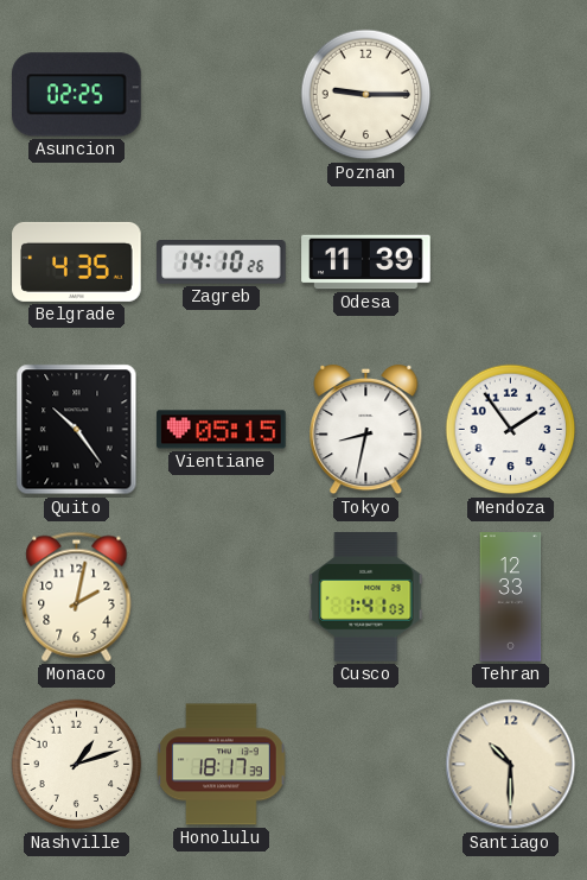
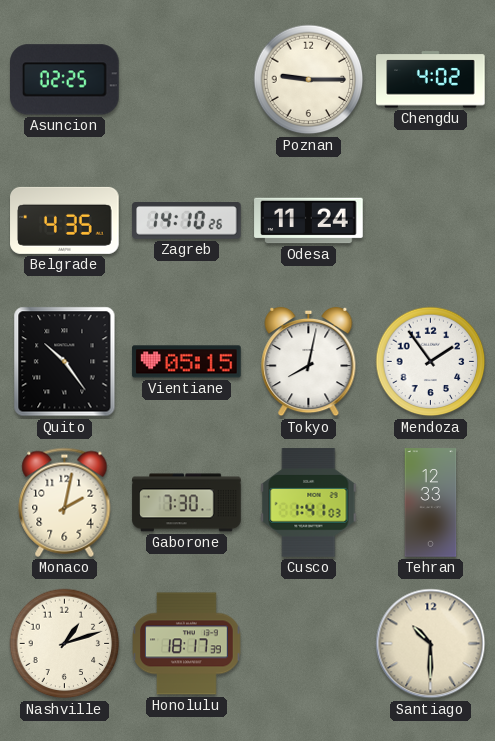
Chengdu: none -> 4:02 (431, 80)
Odesa: 11:39 -> 11:24 (309, 221)
Tokyo: 8:32 -> 8:02 (309, 362)
Gaborone: none -> 7:30 (187, 503)
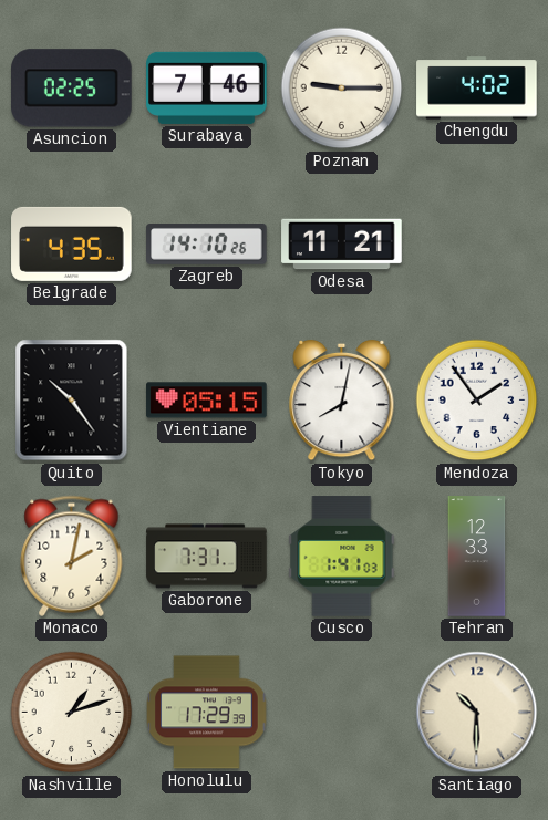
Surabaya: none -> 7:46 (207, 87)
Odesa: 11:24 -> 11:21 (342, 245)
Gaborone: 7:30 -> 7:31 (207, 557)
Honolulu: 18:17 -> 17:29 (207, 713)
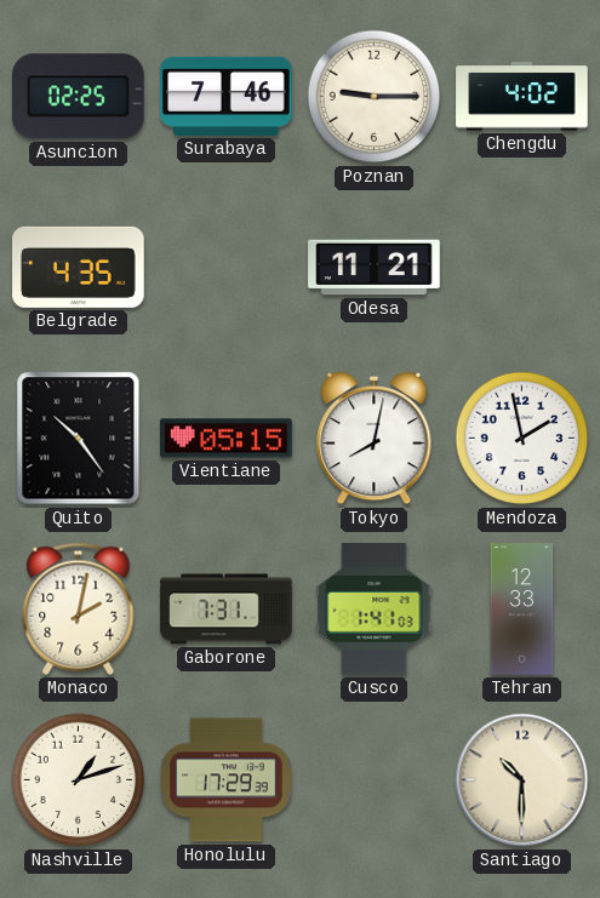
Zagreb: 14:10 -> none (207, 245)
Mendoza: 1:54 -> 1:58 (522, 439)
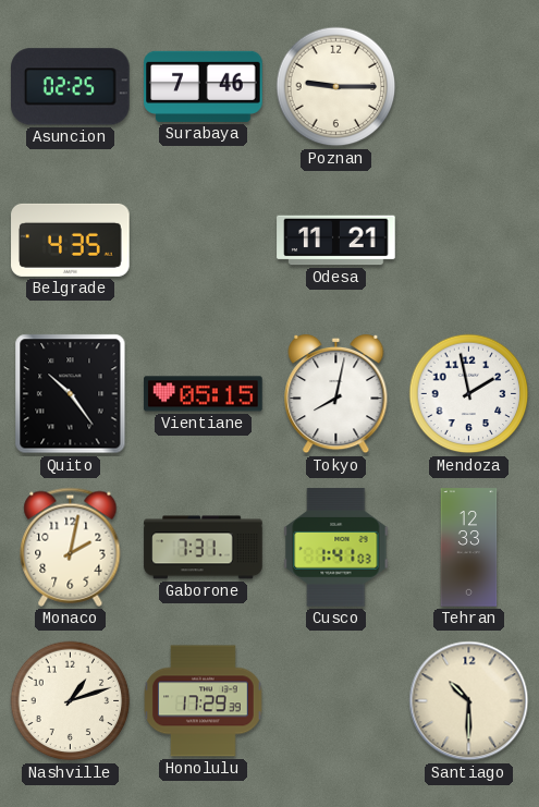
Chengdu: 4:02 -> none (522, 97)
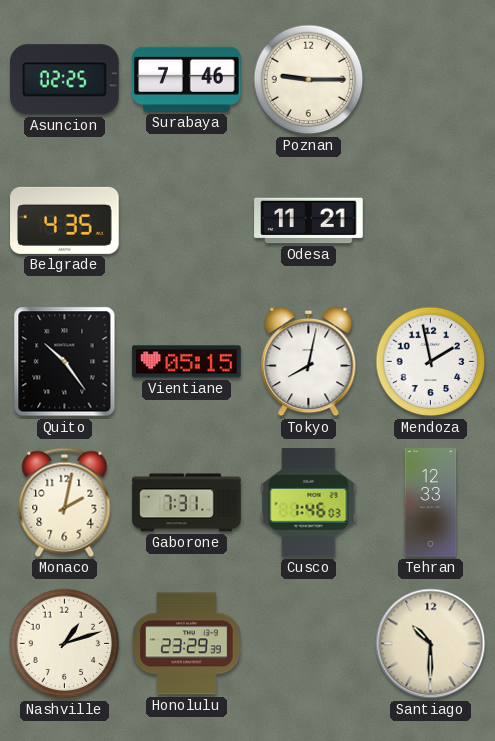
Cusco: 1:41 -> 1:46 (309, 503)
Honolulu: 17:29 -> 23:29 (187, 644)
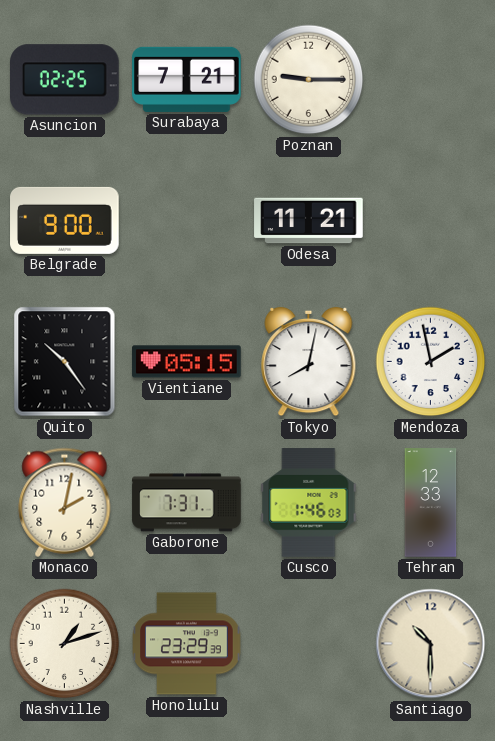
Surabaya: 7:46 -> 7:21 (187, 79)
Belgrade: 4:35 -> 9:00 (65, 220)
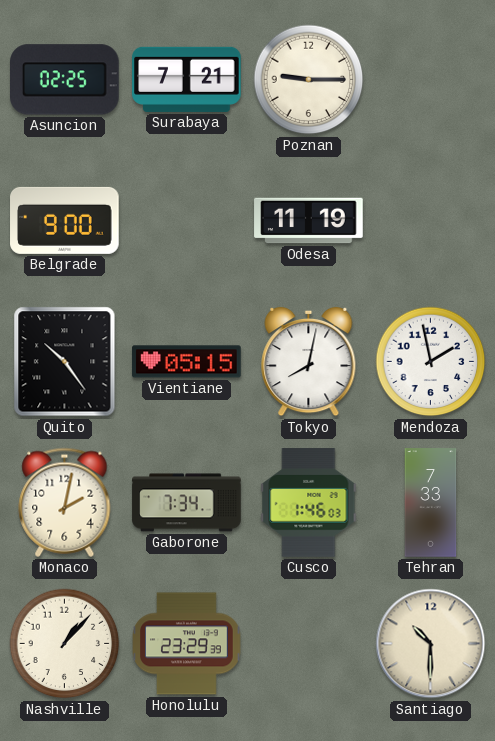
Odesa: 11:21 -> 11:19 (309, 221)
Gaborone: 7:31 -> 7:34 (187, 503)
Tehran: 12:33 -> 7:33 (431, 503)
Nashville: 1:12 -> 1:07 (65, 644)
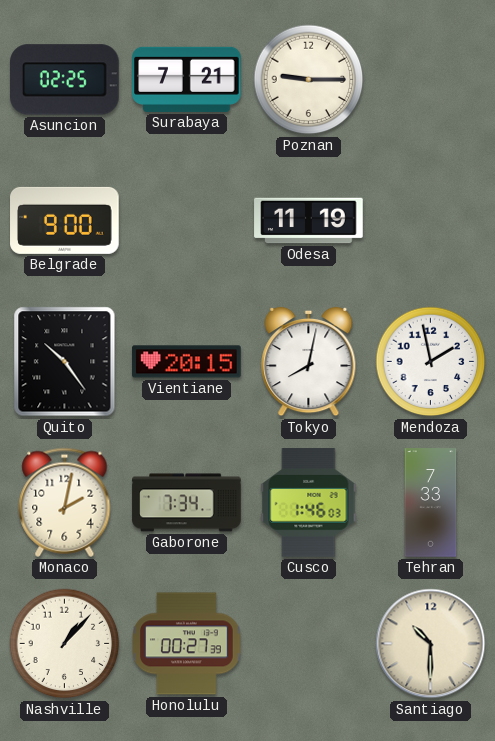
Vientiane: 05:15 -> 20:15 (187, 362)
Honolulu: 23:29 -> 00:27 (187, 644)
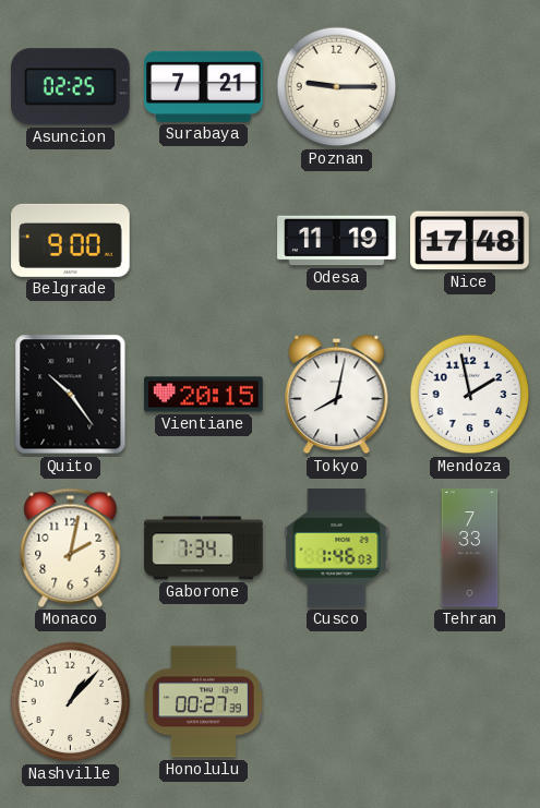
Nice: none -> 17:48 (470, 241)
Santiago: 10:30 -> none (431, 644)
